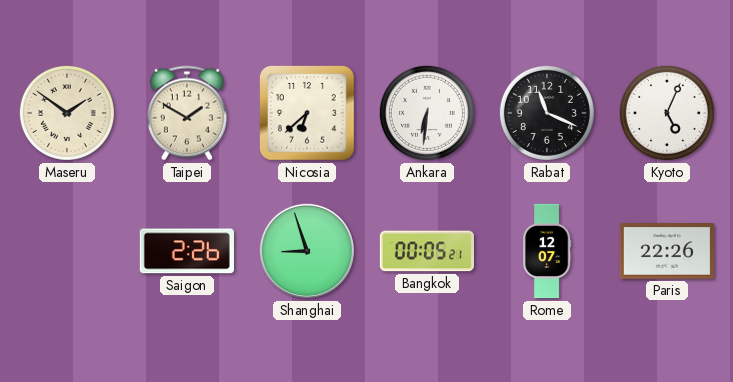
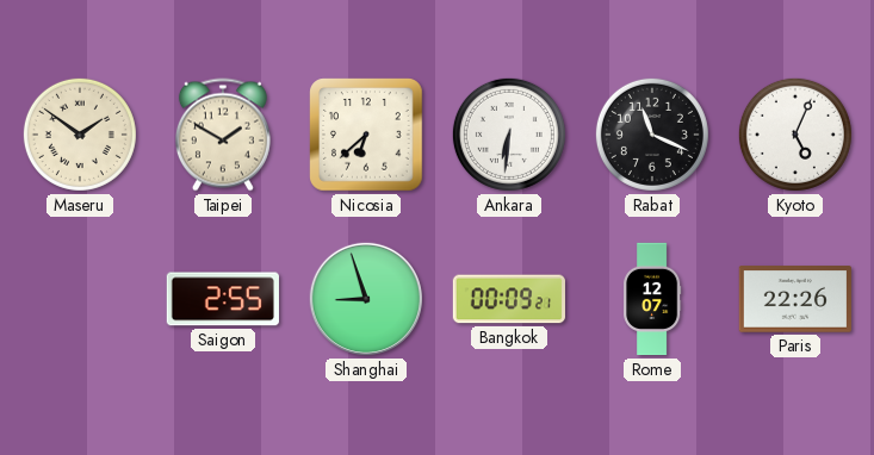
Saigon: 2:26 -> 2:55 (223, 299)
Bangkok: 00:05 -> 00:09 (509, 299)
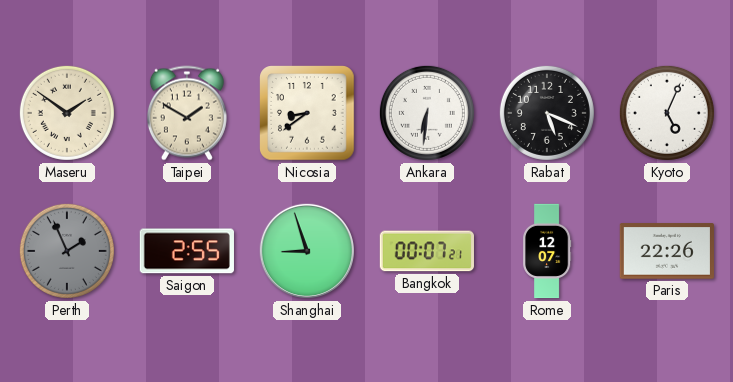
Nicosia: 6:38 -> 8:39 (307, 113)
Rabat: 11:19 -> 5:19 (547, 113)
Perth: none -> 1:56 (67, 251)
Bangkok: 00:09 -> 00:07 (427, 251)
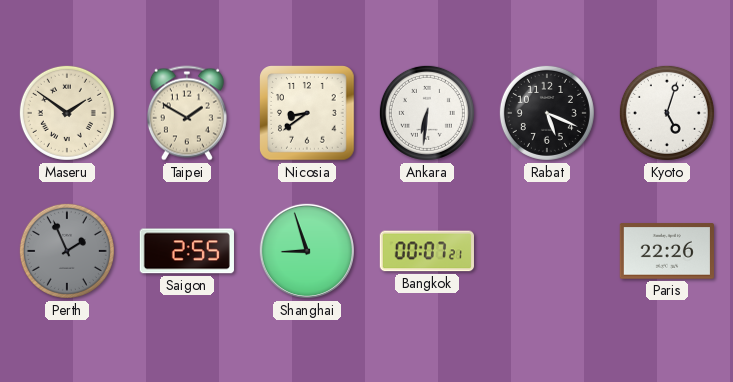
Kyoto: 5:04 -> 5:03 (667, 113)
Rome: 12:07 -> none (548, 251)
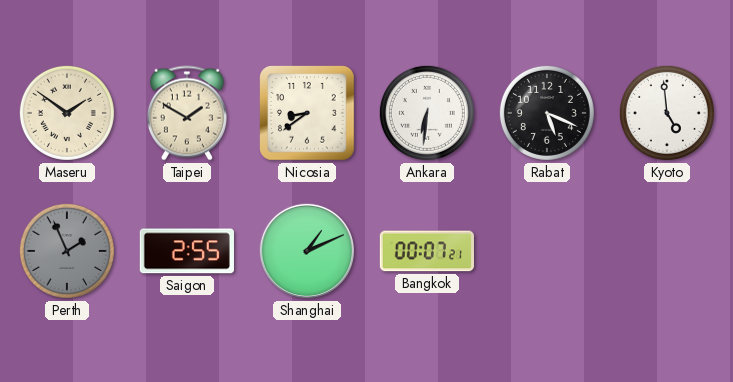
Kyoto: 5:03 -> 4:59 (667, 113)
Shanghai: 8:57 -> 1:11 (307, 251)
Paris: 22:26 -> none (667, 251)
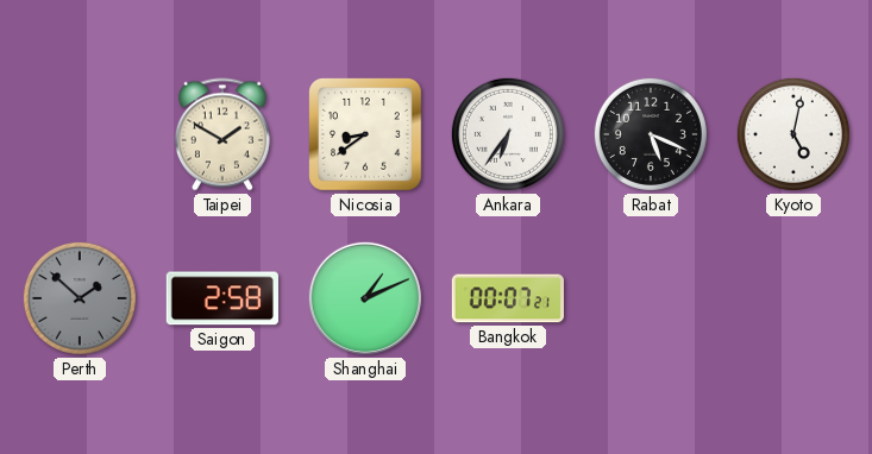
Maseru: 1:51 -> none (67, 113)
Ankara: 6:31 -> 6:36 (508, 134)
Kyoto: 4:59 -> 5:02 (793, 134)
Perth: 1:56 -> 1:52 (80, 298)
Saigon: 2:55 -> 2:58 (222, 298)
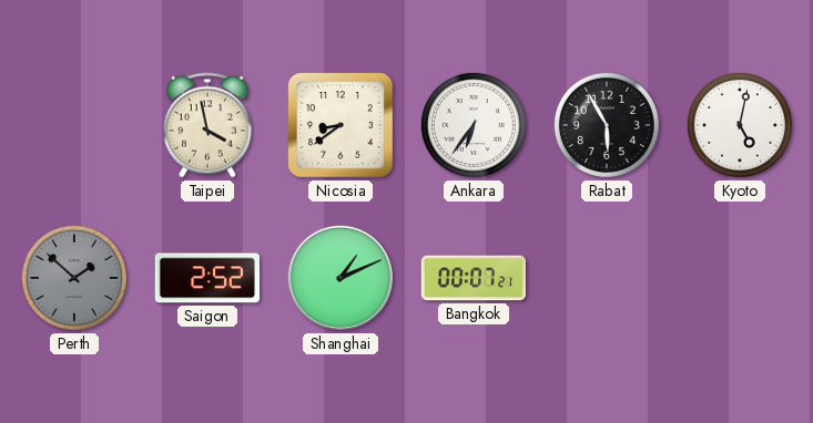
Taipei: 1:50 -> 3:58 (207, 125)
Rabat: 5:19 -> 5:55 (607, 125)
Saigon: 2:58 -> 2:52 (207, 278)
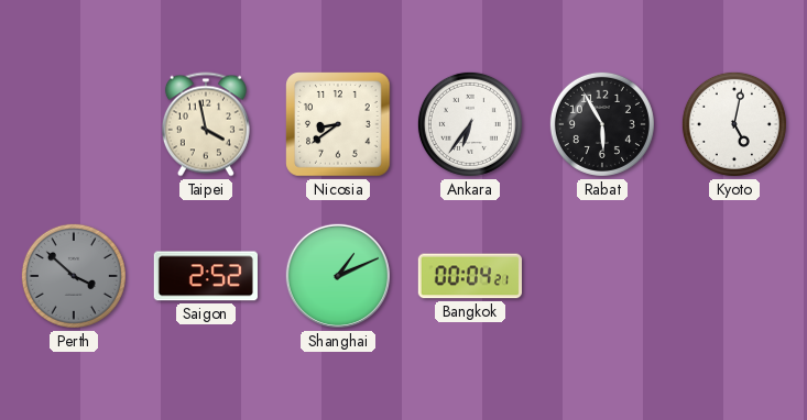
Perth: 1:52 -> 3:52 (74, 276)
Bangkok: 00:07 -> 00:04 (470, 276)
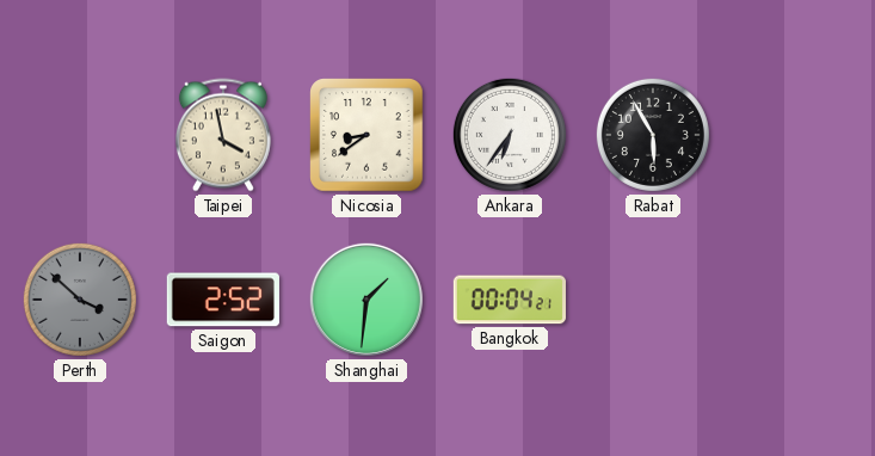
Kyoto: 5:02 -> none (734, 124)
Shanghai: 1:11 -> 1:31 (366, 300)
